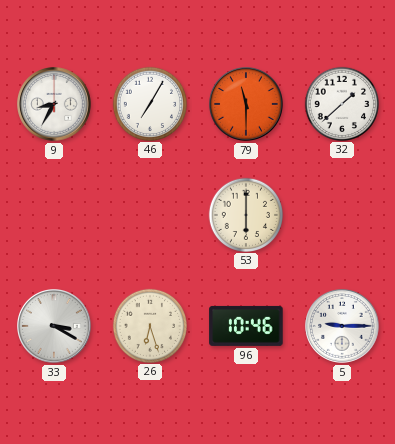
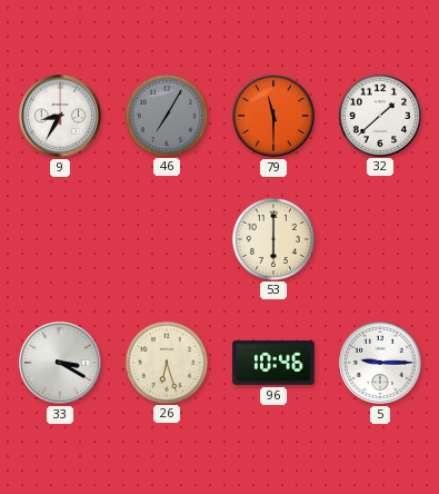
46 dial: white -> grey (166, 115)
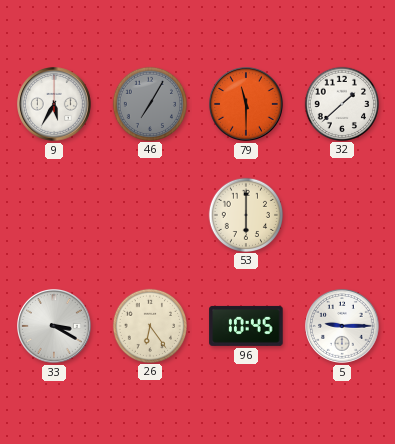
9: 8:35 -> 5:35 (55, 105)
26: 6:27 -> 6:24 (149, 325)
96: 10:46 -> 10:45 (246, 326)
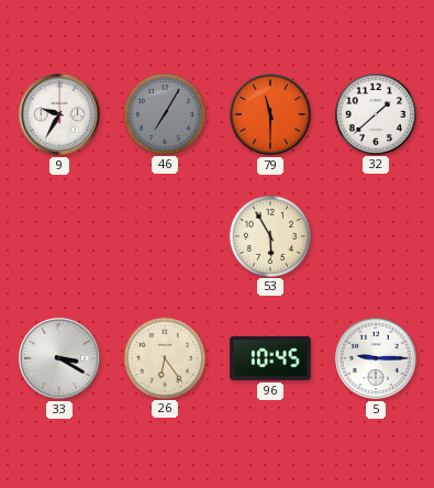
9: 5:35 -> 9:35 (60, 115)
53: 6:00 -> 5:55 (269, 235)
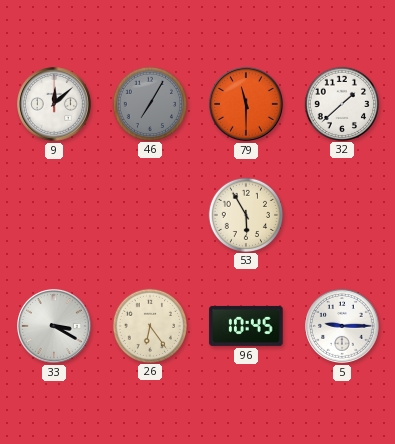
9: 9:35 -> 12:08 (55, 105)
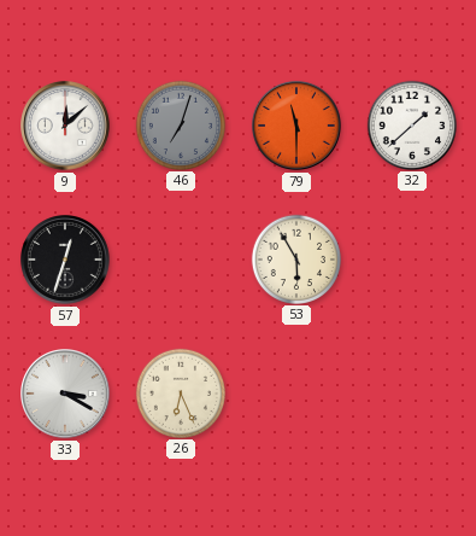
46: 7:05 -> 7:03 (180, 124)
57: none -> 12:33 (66, 261)
26: 6:24 -> 6:26 (180, 392)
96: 10:45 -> none (246, 326)
5: 9:15 -> none (343, 327)
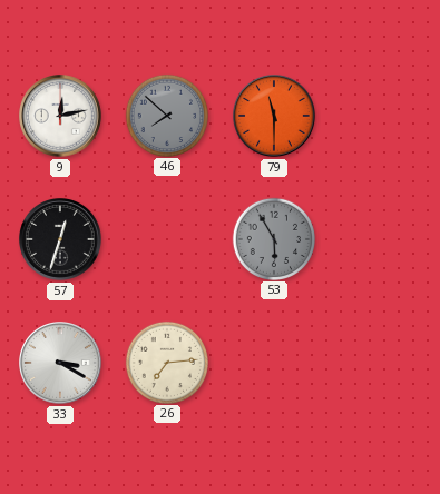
9: 12:08 -> 12:13 (61, 117)
46: 7:03 -> 7:52 (166, 115)
32: 1:38 -> none (411, 124)
53 dial: cream -> grey (273, 238)
26: 6:26 -> 7:14 (166, 362)
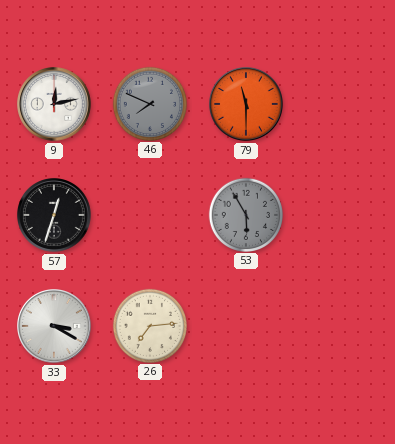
46: 7:52 -> 7:49 (149, 103)
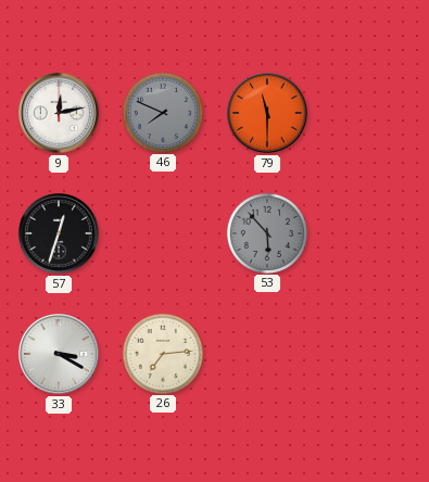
53: 5:55 -> 5:53 (266, 232)
